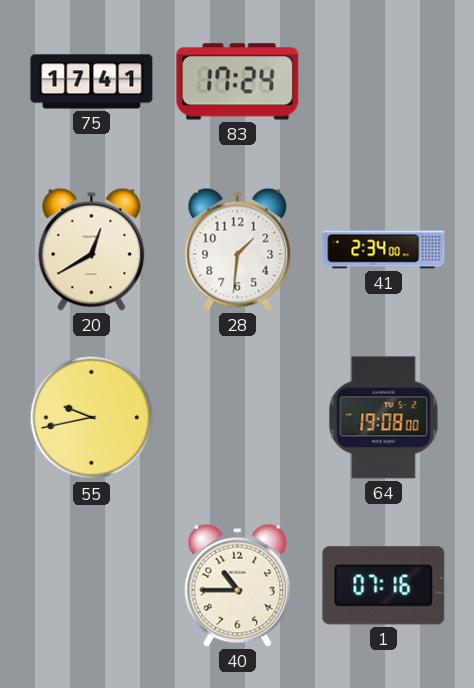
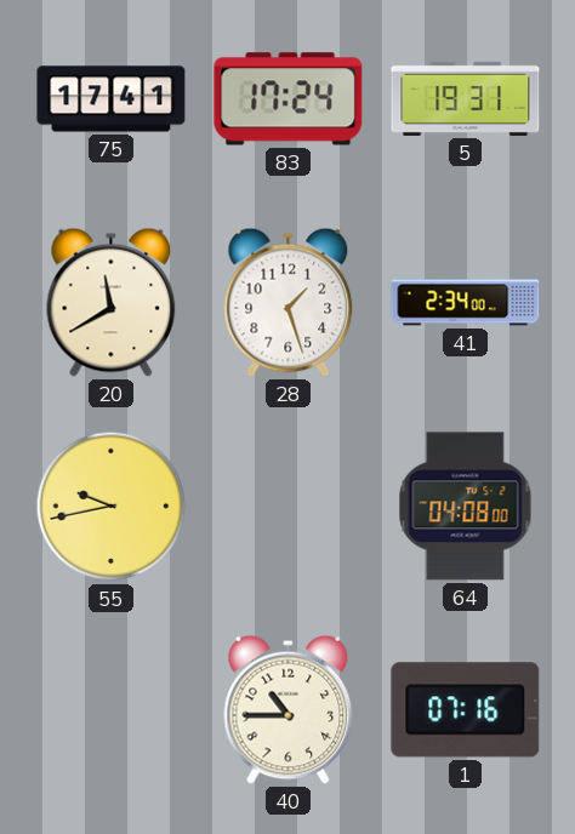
5: none -> 19:31 (466, 98)
20: 12:40 -> 11:40 (112, 302)
28: 1:31 -> 1:27 (289, 302)
64: 19:08 -> 04:08 (466, 507)
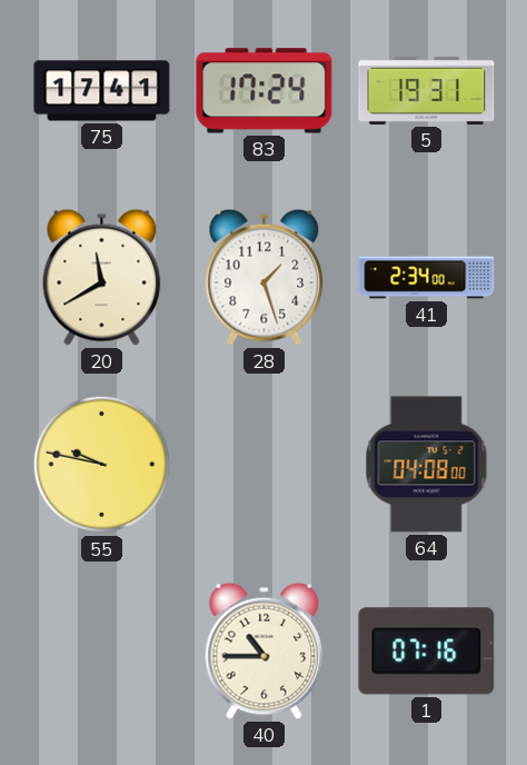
55: 9:43 -> 9:47 (102, 465)
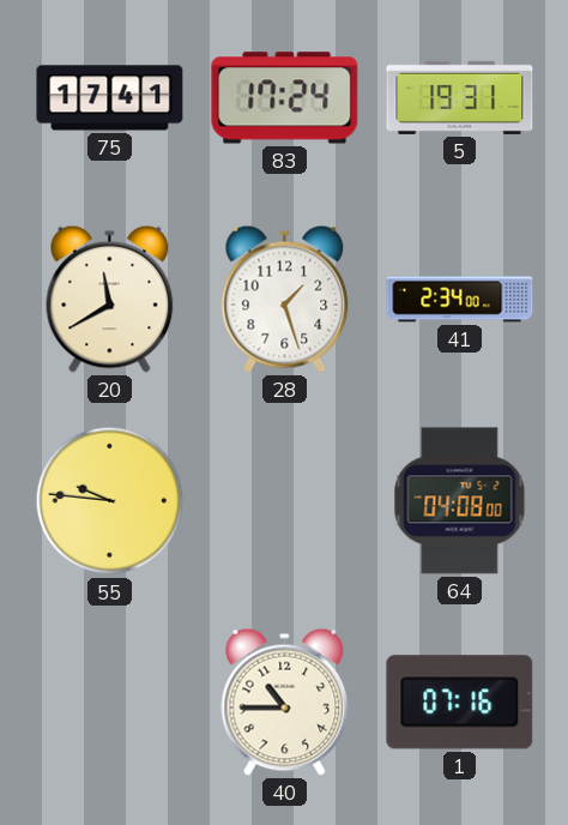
55: 9:47 -> 9:46 (110, 501)
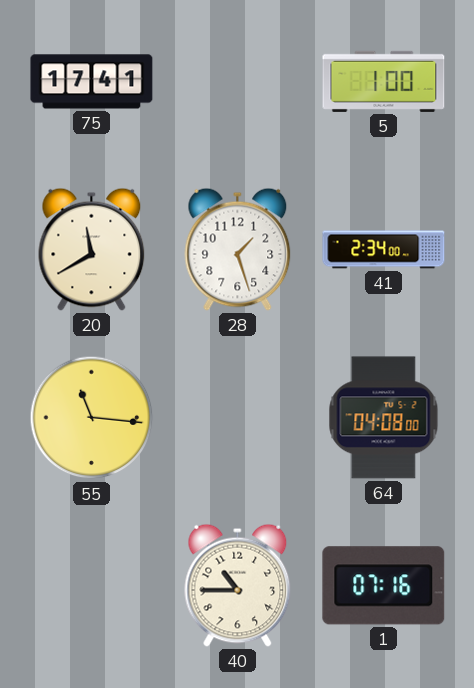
83: 17:24 -> none (285, 98)
5: 19:31 -> 1:00 (384, 81)
55: 9:46 -> 11:16 (92, 418)
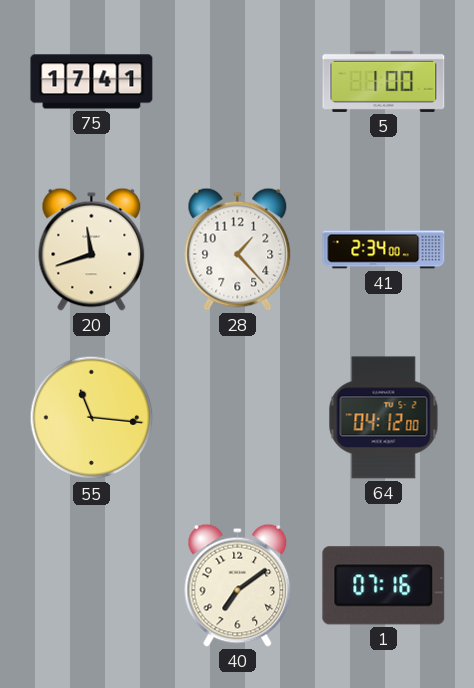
20: 11:40 -> 11:42 (92, 249)
28: 1:27 -> 1:23 (238, 249)
64: 04:08 -> 04:12 (384, 418)
40: 10:45 -> 7:09 (238, 585)
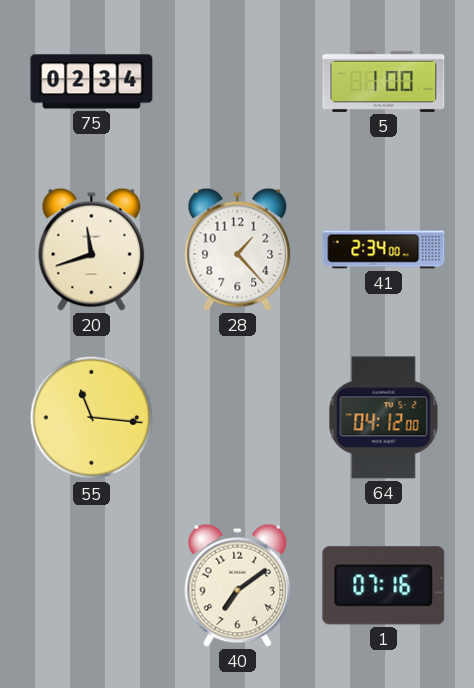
75: 17:41 -> 02:34 (92, 82)
